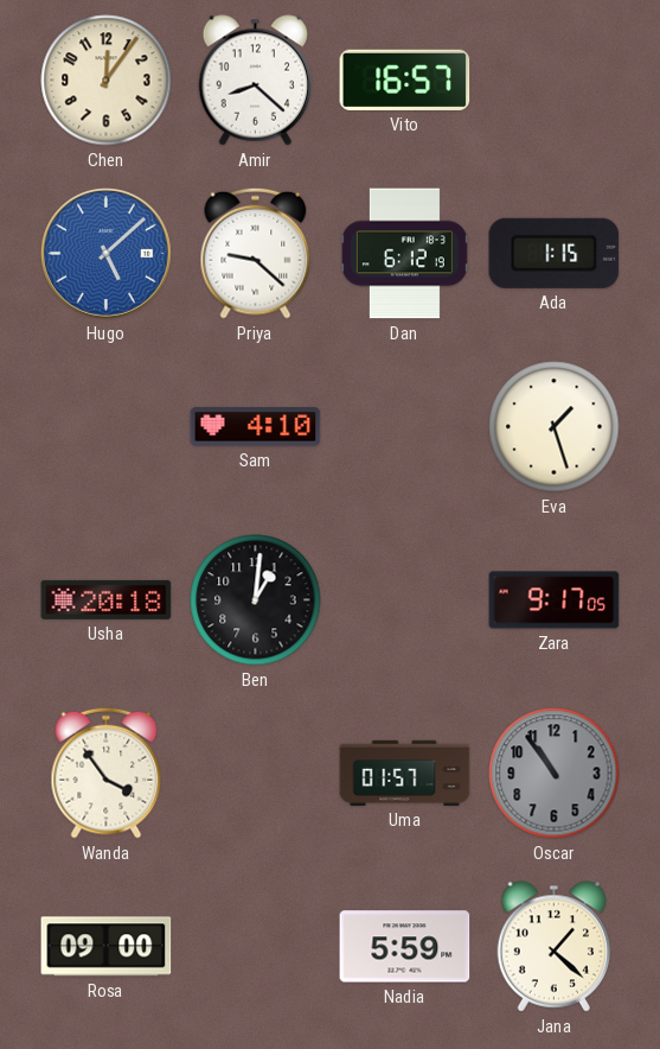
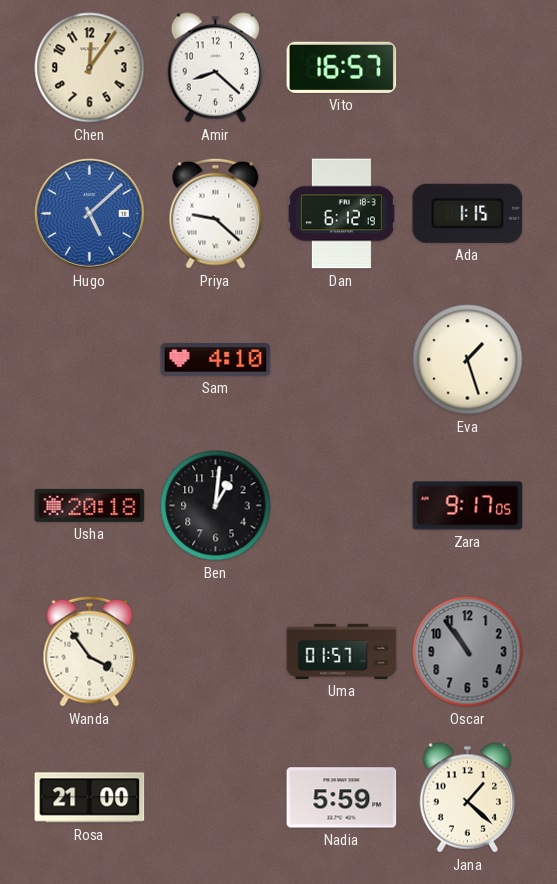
Rosa: 09:00 -> 21:00 (90, 798)
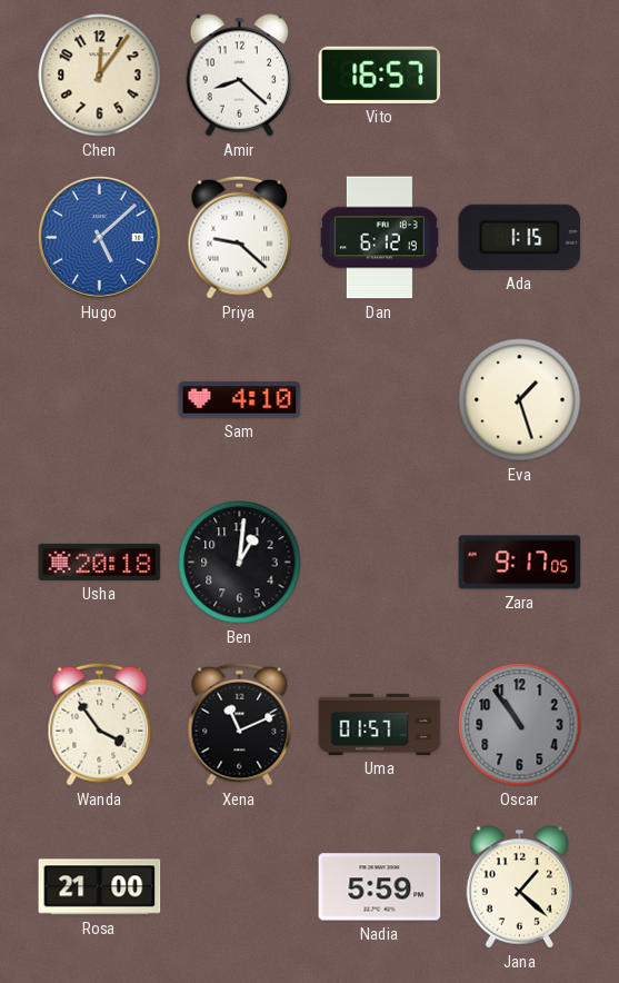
Xena: none -> 11:11 (240, 724)
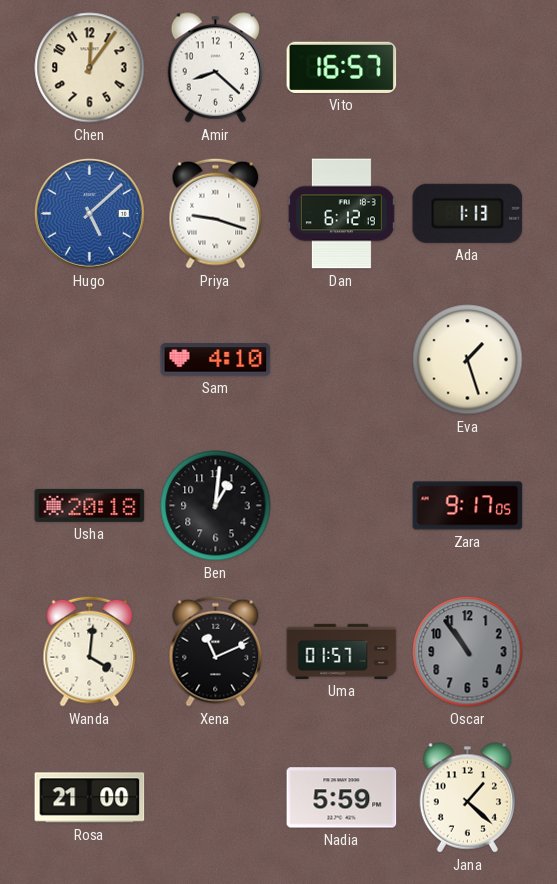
Priya: 9:22 -> 9:18 (216, 213)
Ada: 1:15 -> 1:13 (468, 213)
Wanda: 3:54 -> 4:01 (90, 651)
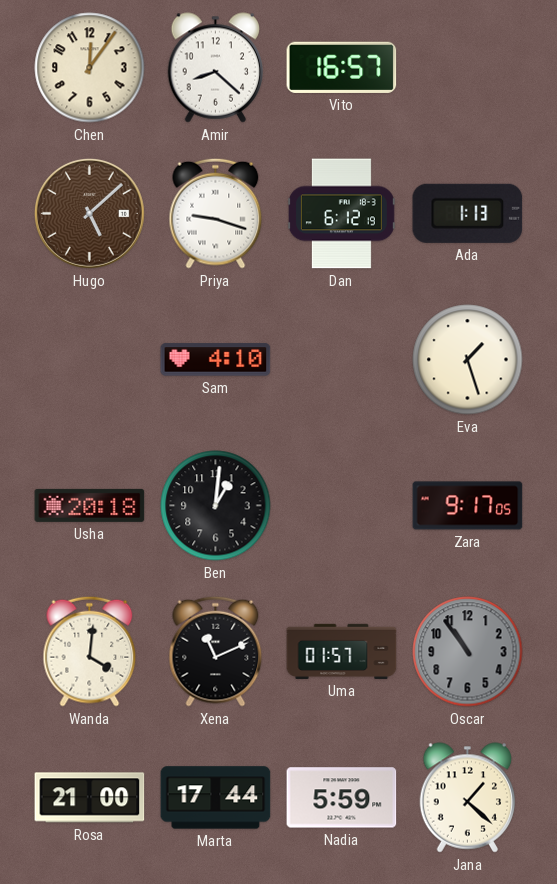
Hugo dial: blue -> brown (89, 213)
Marta: none -> 17:44 (216, 798)
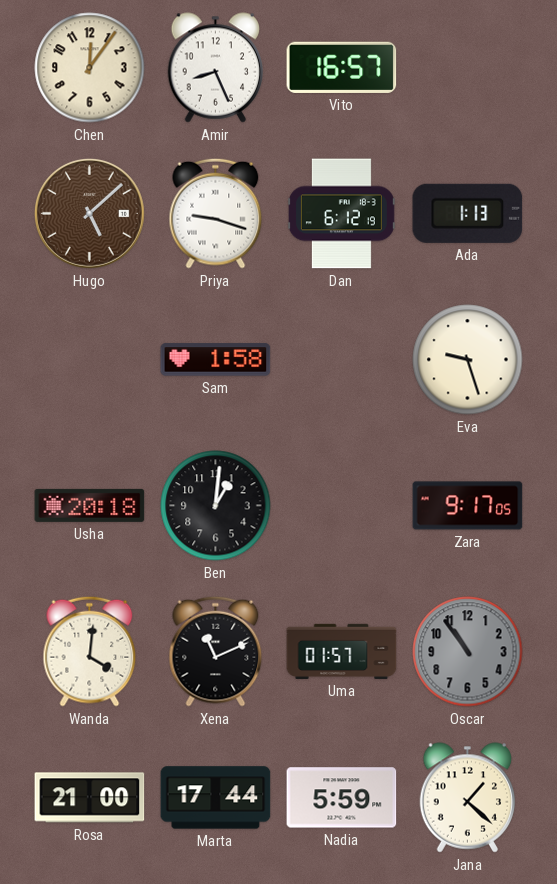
Amir: 8:22 -> 8:26 (216, 68)
Sam: 4:10 -> 1:58 (216, 360)
Eva: 1:27 -> 9:27 (468, 360)
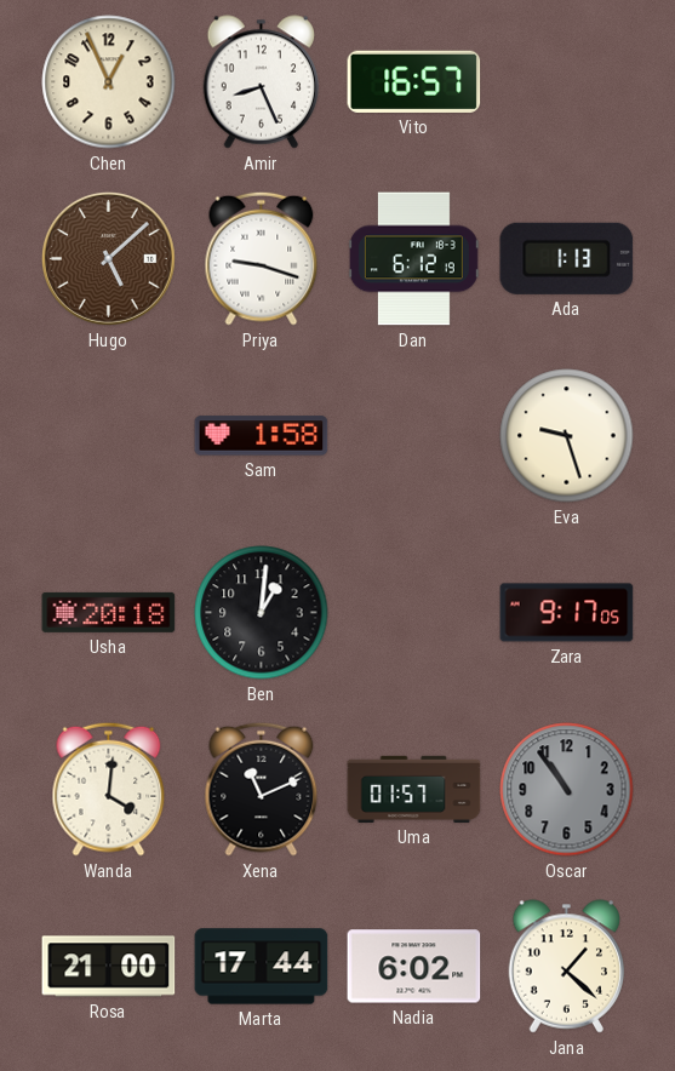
Chen: 12:06 -> 12:56 (109, 82)
Nadia: 5:59 -> 6:02 (414, 967)
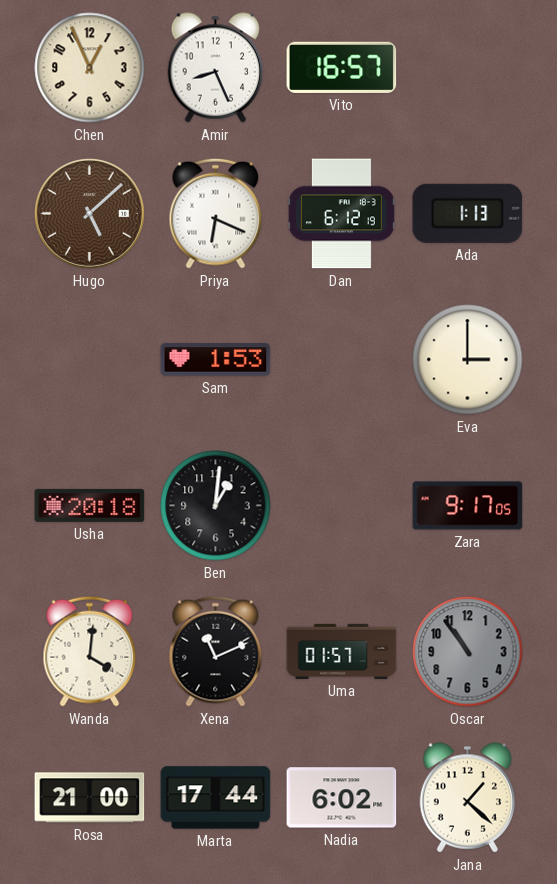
Priya: 9:18 -> 6:19 (216, 213)
Sam: 1:58 -> 1:53 (216, 360)
Eva: 9:27 -> 3:00 (468, 360)
